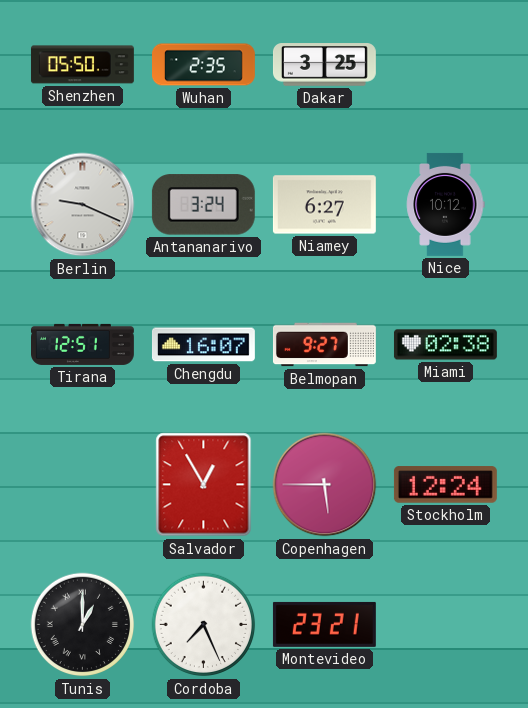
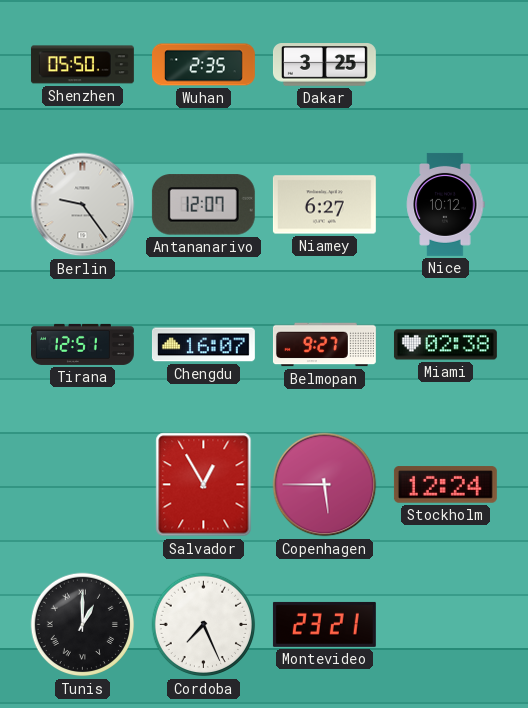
Berlin: 9:19 -> 9:24 (83, 205)
Antananarivo: 3:24 -> 12:07 (203, 205)
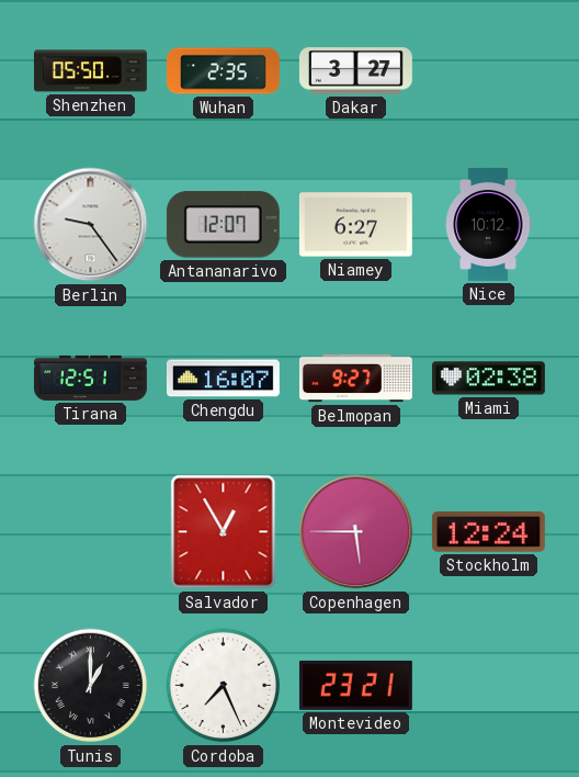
Dakar: 3:25 -> 3:27 (355, 71)
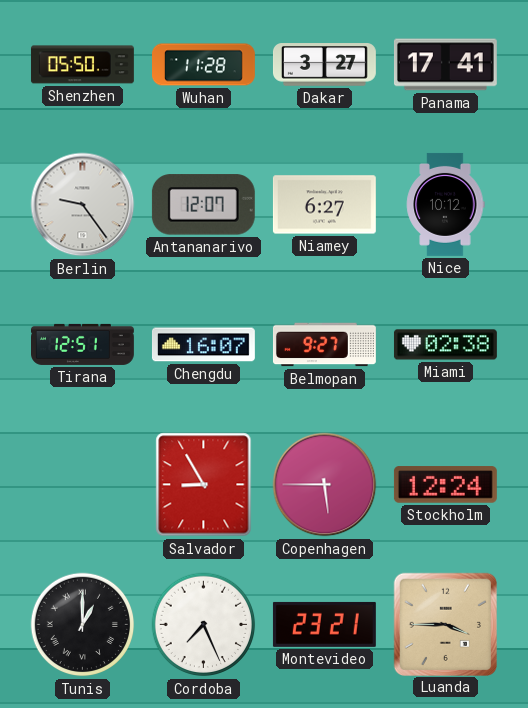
Wuhan: 2:35 -> 11:28 (204, 65)
Panama: none -> 17:41 (445, 65)
Salvador: 12:55 -> 8:55 (204, 485)
Luanda: none -> 3:45 (445, 624)
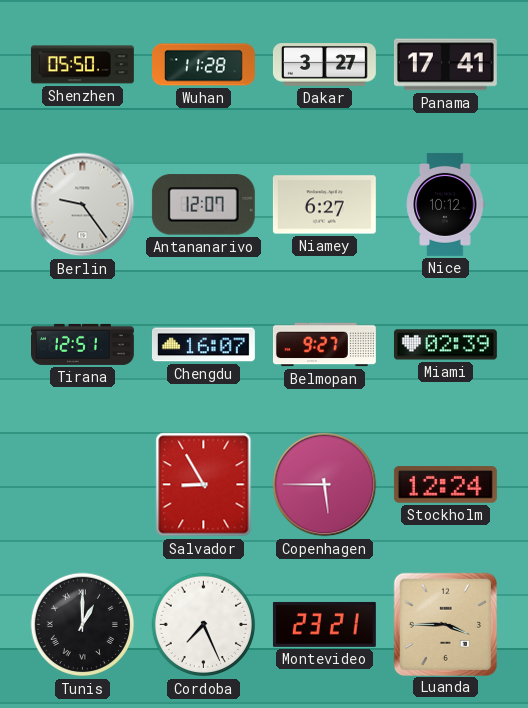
Miami: 02:38 -> 02:39 (445, 345)
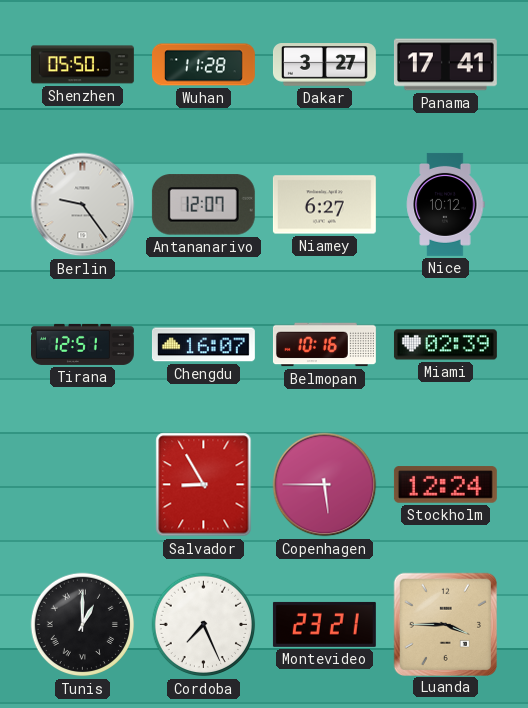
Belmopan: 9:27 -> 10:16 (324, 345)
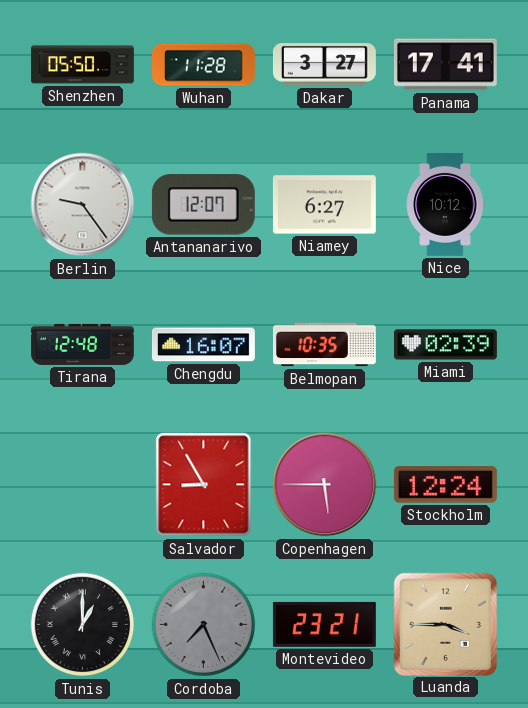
Tirana: 12:51 -> 12:48 (83, 344)
Belmopan: 10:16 -> 10:35 (324, 345)
Cordoba dial: white -> grey (204, 625)
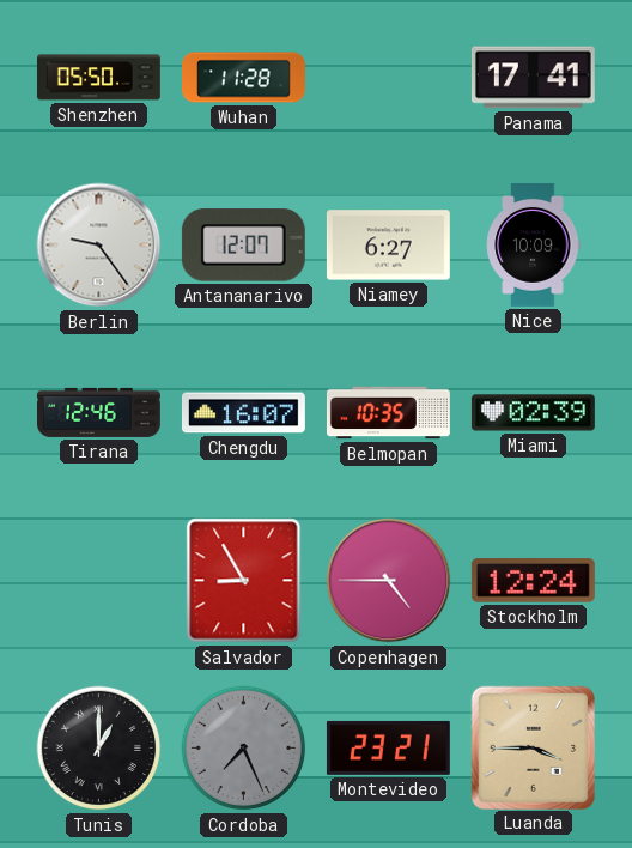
Dakar: 3:27 -> none (324, 65)
Nice: 10:12 -> 10:09 (533, 244)
Tirana: 12:48 -> 12:46 (99, 412)
Copenhagen: 5:45 -> 4:45 (389, 581)
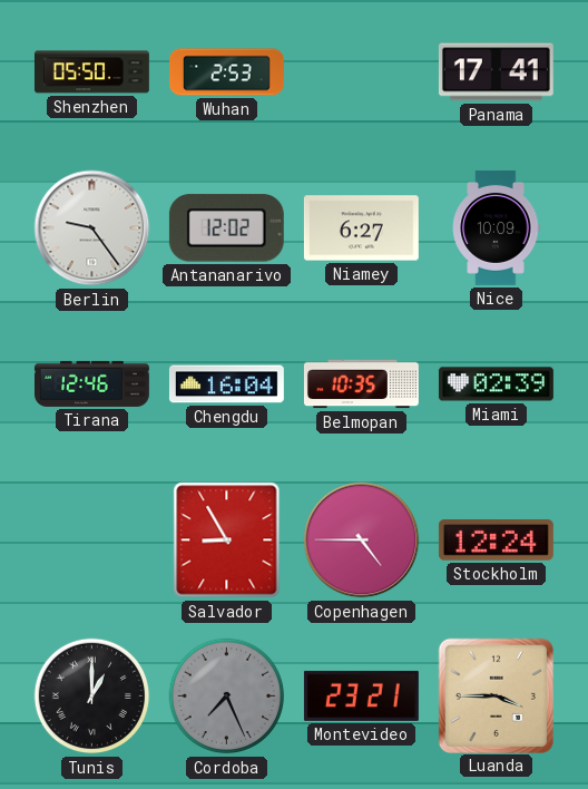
Wuhan: 11:28 -> 2:53 (227, 72)
Antananarivo: 12:07 -> 12:02 (226, 228)
Chengdu: 16:07 -> 16:04 (226, 384)
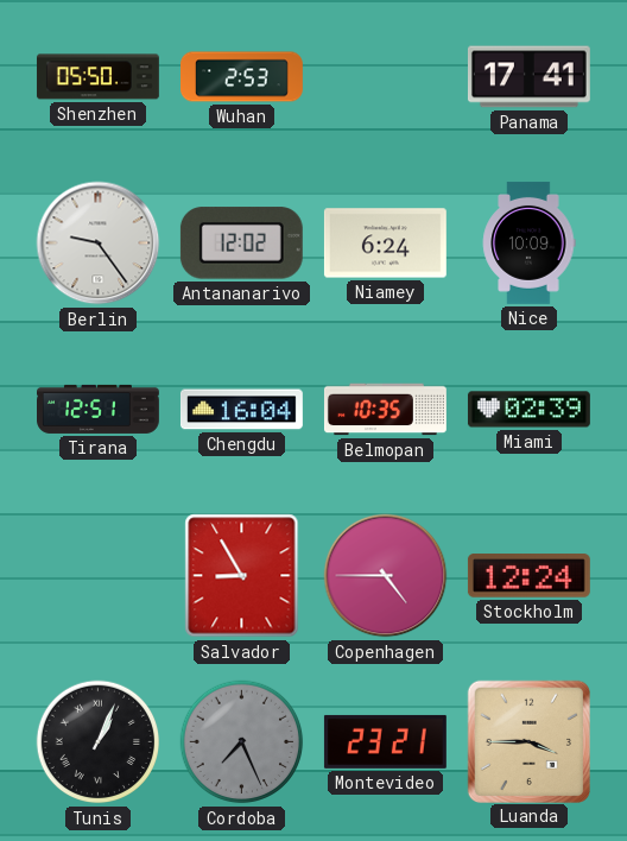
Niamey: 6:27 -> 6:24 (385, 244)
Tirana: 12:46 -> 12:51 (99, 409)
Tunis: 1:00 -> 1:04 (99, 742)
